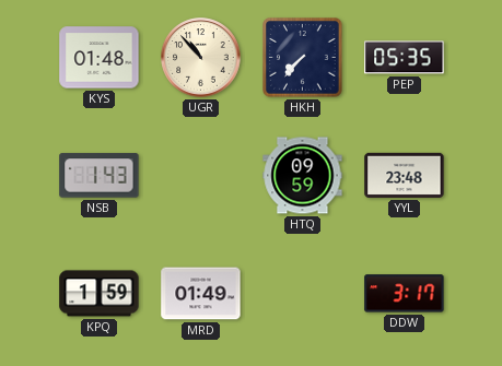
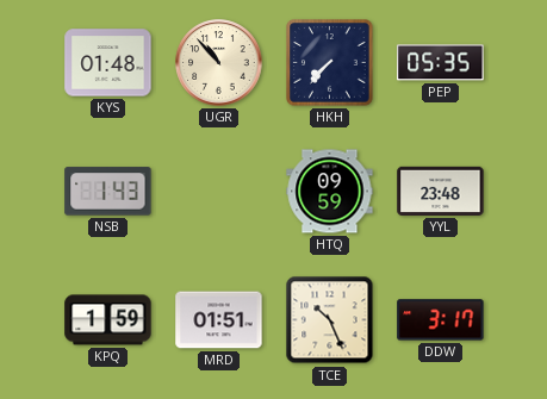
MRD: 01:49 -> 01:51 (219, 320)
TCE: none -> 10:26 (330, 320)
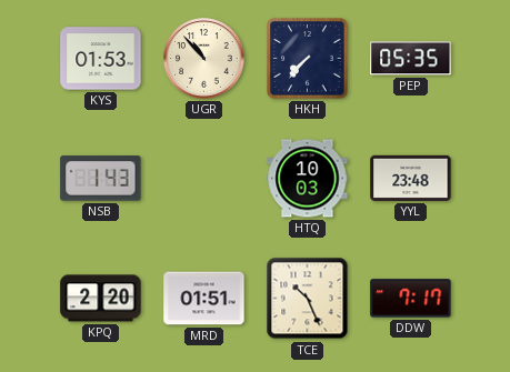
KYS: 01:48 -> 01:53 (101, 59)
HTQ: 09:59 -> 10:03 (308, 179)
KPQ: 1:59 -> 2:20 (101, 299)
DDW: 3:17 -> 7:17 (411, 299)
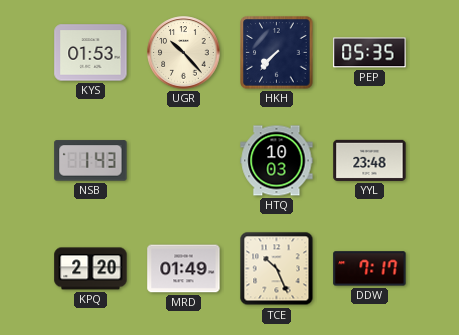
UGR: 10:53 -> 10:23 (184, 53)
MRD: 01:51 -> 01:49 (184, 269)
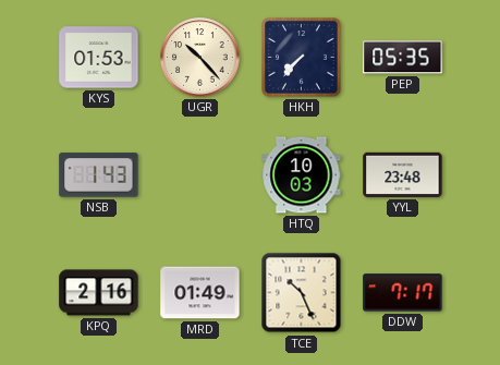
KPQ: 2:20 -> 2:16 (99, 293)
